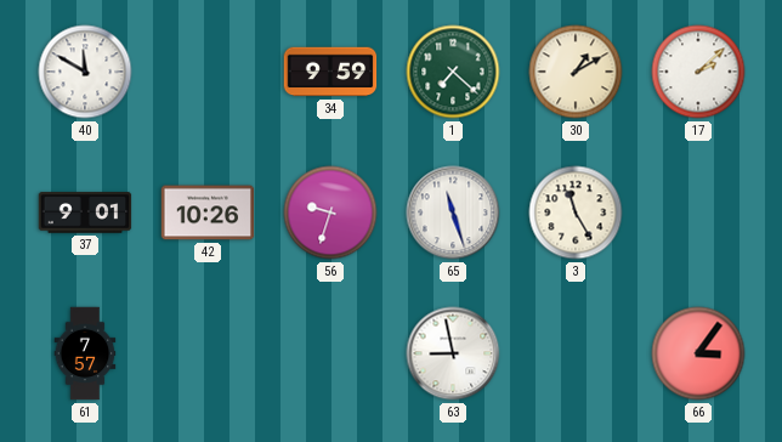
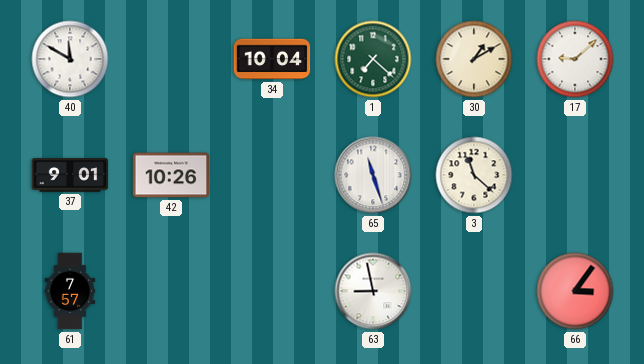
34: 9:59 -> 10:04 (272, 59)
17: 2:08 -> 9:08 (575, 59)
56: 9:33 -> none (330, 212)
3: 11:25 -> 11:22 (474, 175)
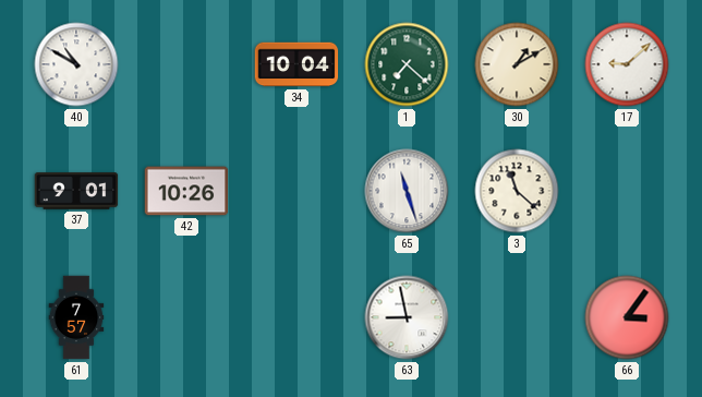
40: 11:50 -> 10:50 (76, 64)
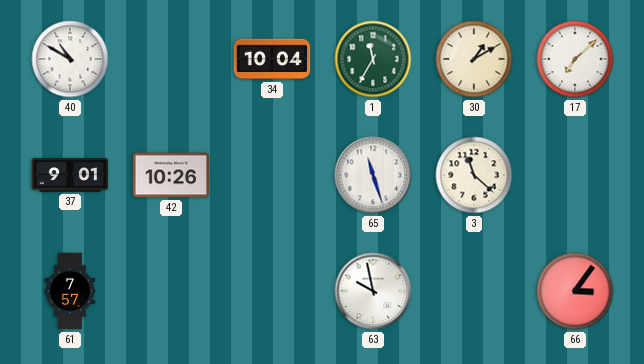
1: 7:22 -> 11:35 (373, 59)
17: 9:08 -> 7:08 (575, 59)
63: 8:58 -> 9:58 (373, 291)
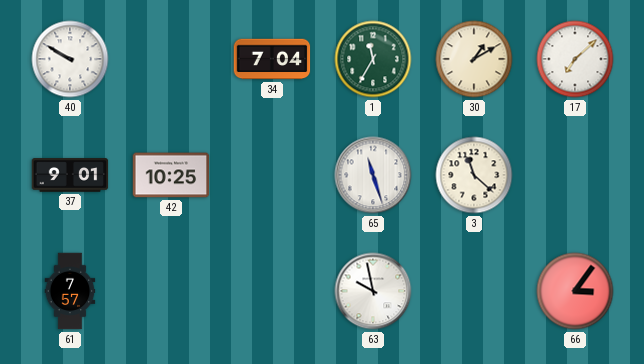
40: 10:50 -> 9:50 (70, 59)
34: 10:04 -> 7:04 (272, 59)
42: 10:26 -> 10:25 (171, 175)
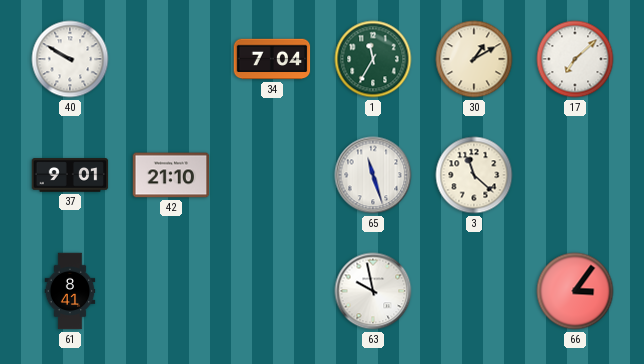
42: 10:25 -> 21:10 (171, 175)
61: 7:57 -> 8:41 (70, 291)
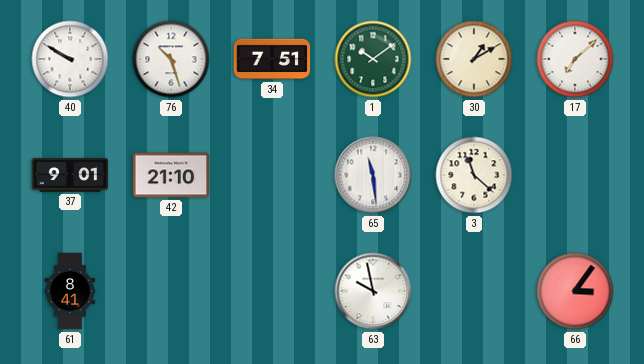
76: none -> 10:27 (171, 59)
34: 7:04 -> 7:51 (272, 59)
1: 11:35 -> 10:09 (373, 59)
65: 11:27 -> 11:29 (373, 175)
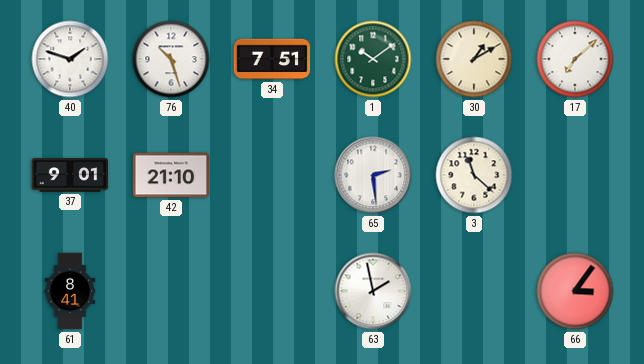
40: 9:50 -> 1:48 (70, 59)
65: 11:29 -> 2:29 (373, 175)
63: 9:58 -> 1:58 (373, 291)
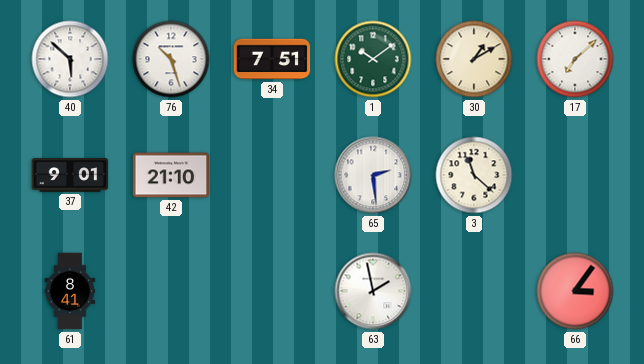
40: 1:48 -> 5:52 (70, 59)
